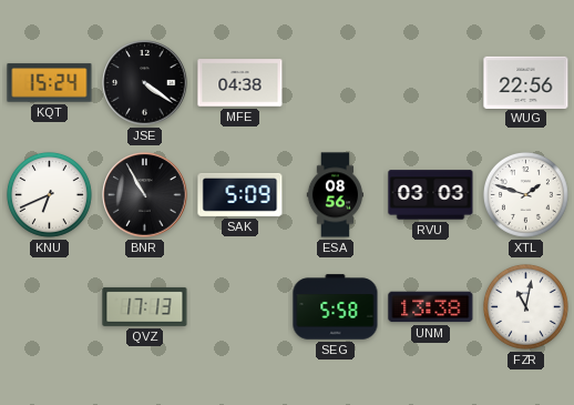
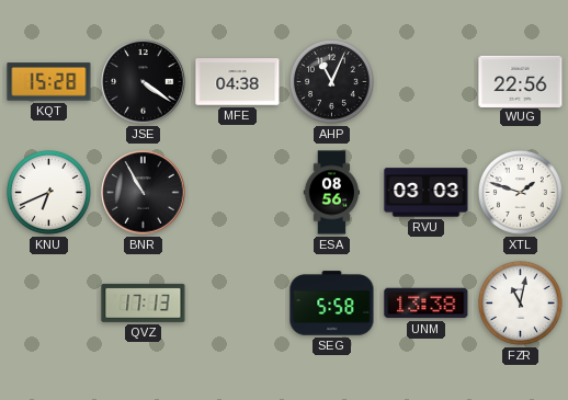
KQT: 15:24 -> 15:28 (49, 82)
AHP: none -> 11:04 (332, 82)
SAK: 5:09 -> none (240, 194)
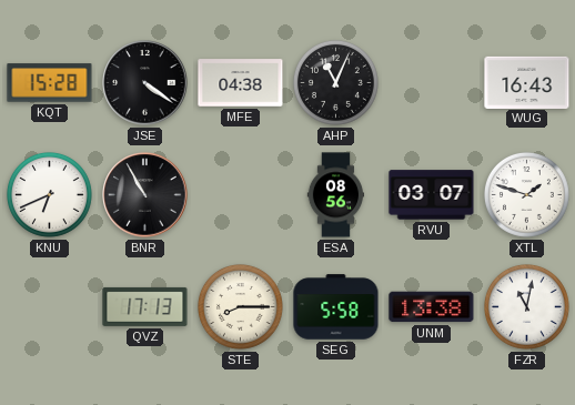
WUG: 22:56 -> 16:43 (527, 82)
RVU: 03:03 -> 03:07 (432, 195)
STE: none -> 8:15 (241, 307)
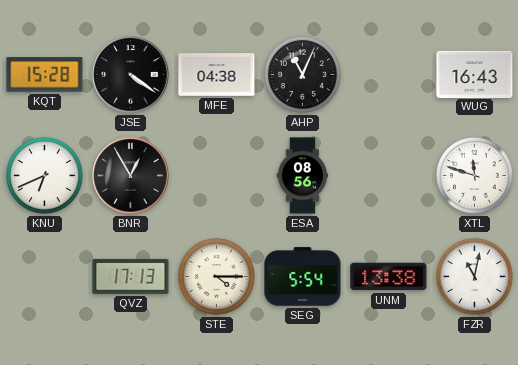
BNR: 10:55 -> 12:55 (131, 176)
RVU: 03:07 -> none (432, 195)
XTL: 1:48 -> 11:48 (475, 176)
STE: 8:15 -> 4:15 (217, 277)
SEG: 5:58 -> 5:54 (303, 277)
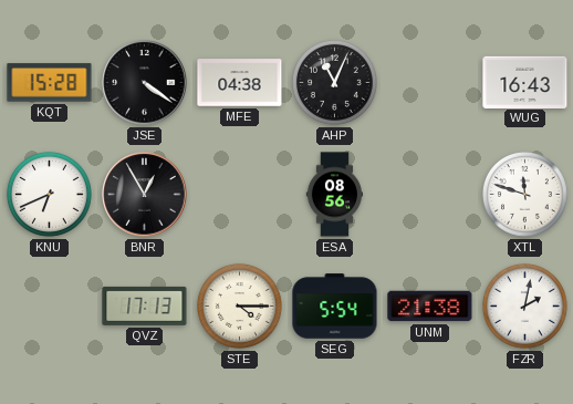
UNM: 13:38 -> 21:38 (430, 307)
FZR: 11:02 -> 2:02 (525, 307)
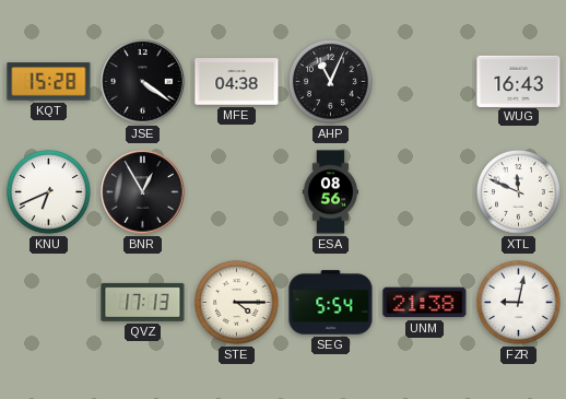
XTL: 11:48 -> 11:49 (519, 192)
FZR: 2:02 -> 9:02 (519, 303)
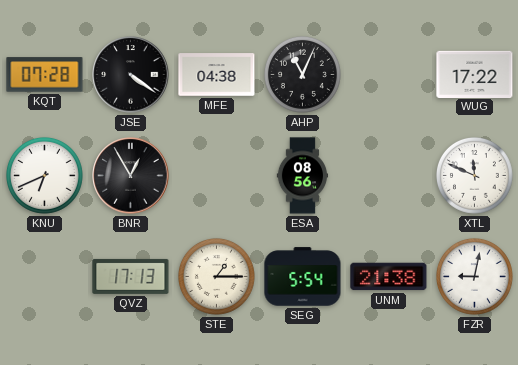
KQT: 15:28 -> 07:28 (45, 75)
WUG: 16:43 -> 17:22 (475, 74)
STE: 4:15 -> 1:15 (217, 277)
